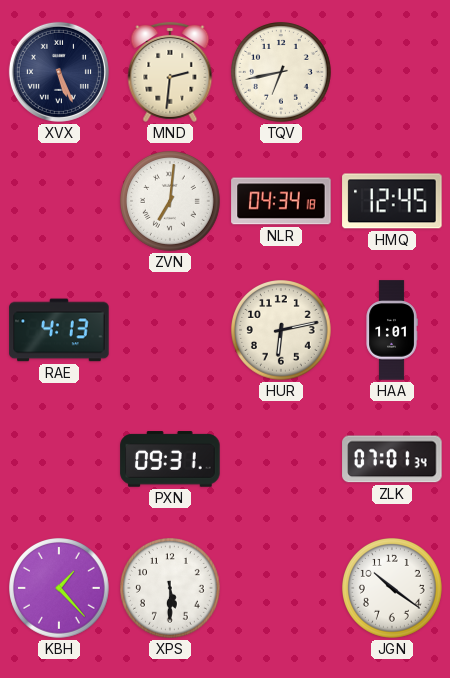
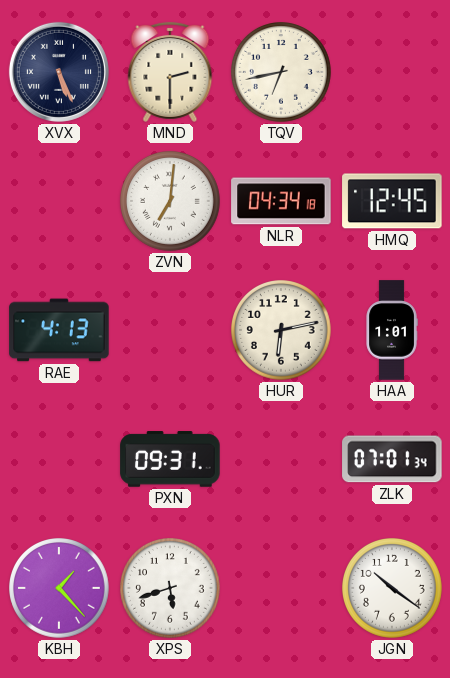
MND: 2:31 -> 2:30 (170, 72)
XPS: 5:30 -> 5:42 (171, 589)
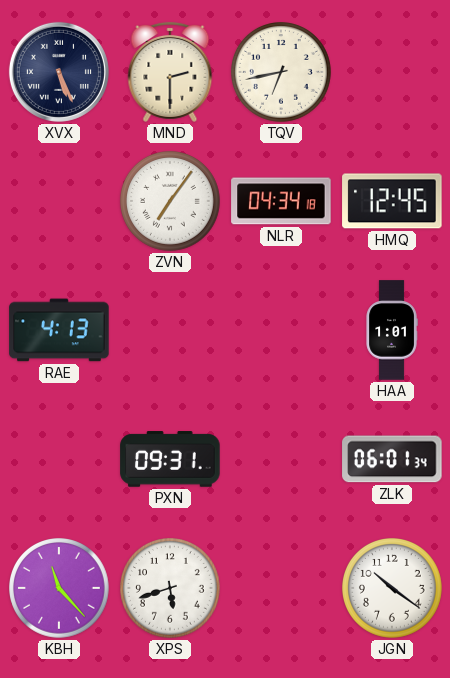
ZVN: 7:01 -> 7:06 (171, 202)
HUR: 6:13 -> none (282, 331)
ZLK: 07:01 -> 06:01 (392, 459)
KBH: 1:23 -> 11:23 (60, 589)
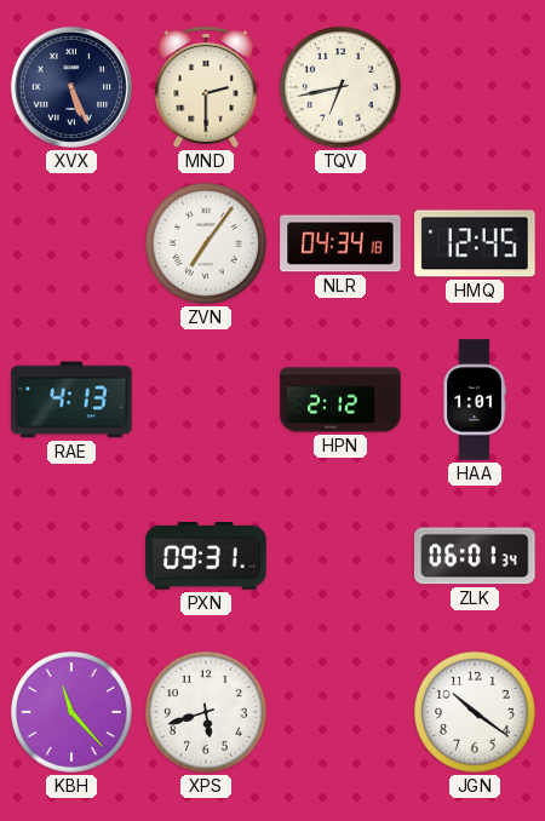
HPN: none -> 2:12 (340, 400)
